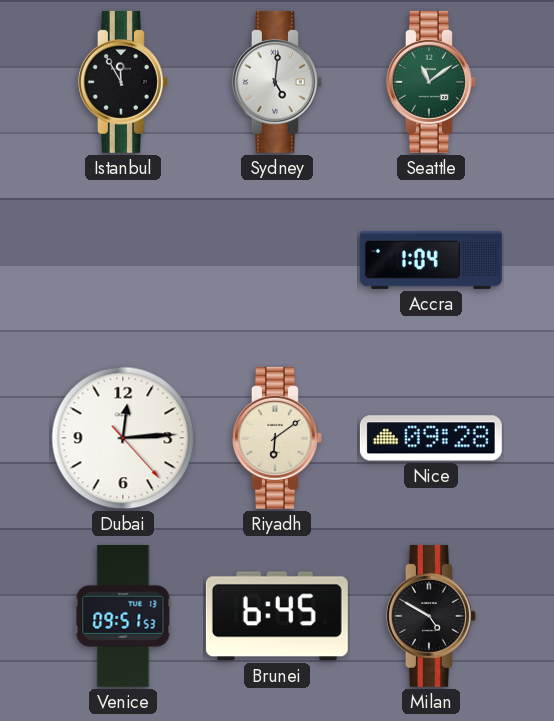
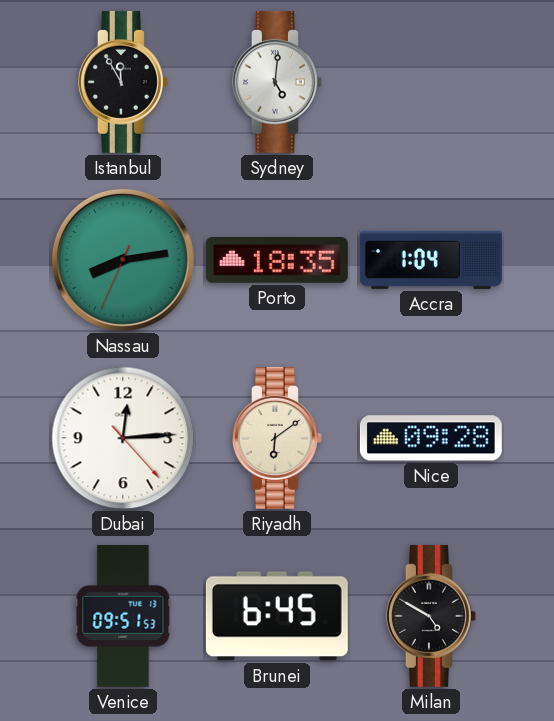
Seattle: 11:09 -> none (431, 82)
Nassau: none -> 8:13 (123, 260)
Porto: none -> 18:35 (277, 261)
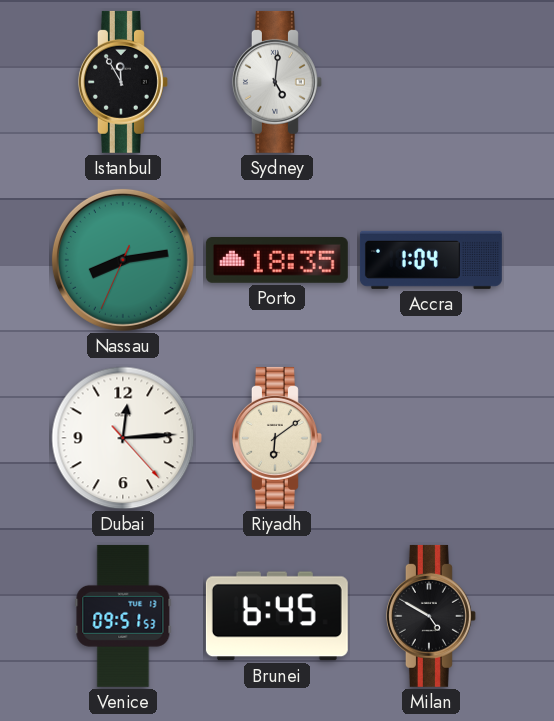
Nice: 09:28 -> none (431, 438)
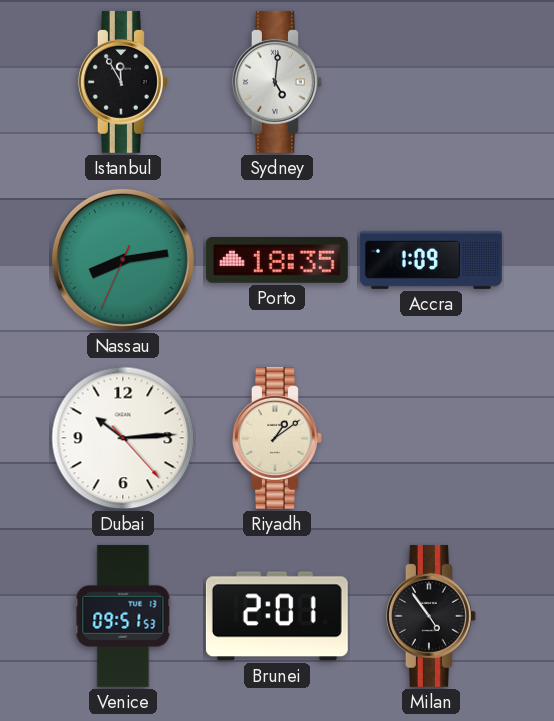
Accra: 1:04 -> 1:09 (431, 260)
Dubai: 12:14 -> 10:14 (123, 438)
Riyadh: 6:09 -> 1:09 (277, 438)
Brunei: 6:45 -> 2:01 (277, 616)
Milan: 4:50 -> 4:54 (431, 616)
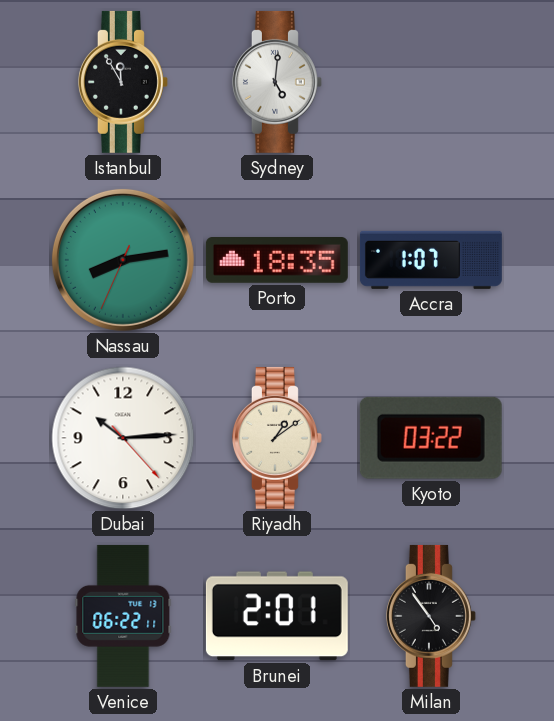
Accra: 1:09 -> 1:07 (431, 260)
Kyoto: none -> 03:22 (431, 438)
Venice: 09:51 -> 06:22 (123, 616)
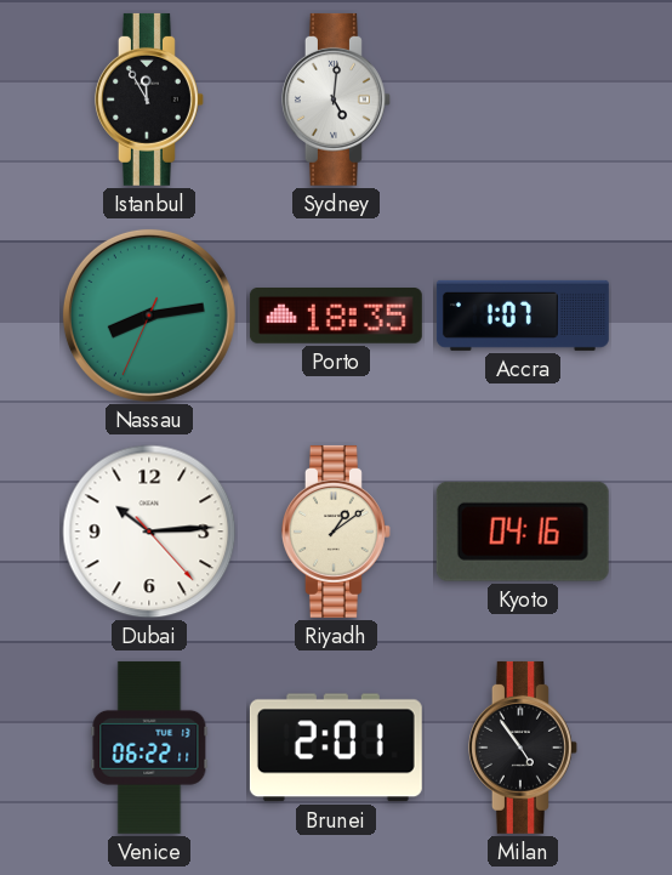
Kyoto: 03:22 -> 04:16 (523, 532)
